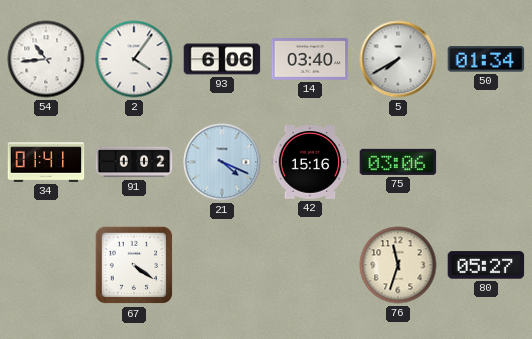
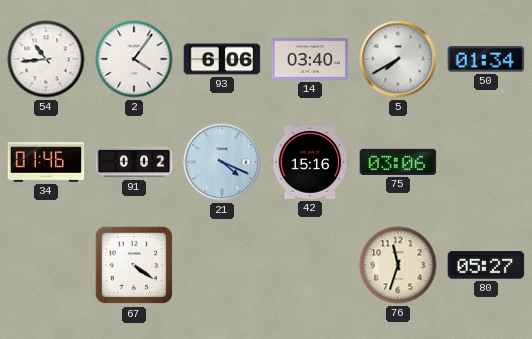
34: 01:41 -> 01:46 (46, 162)
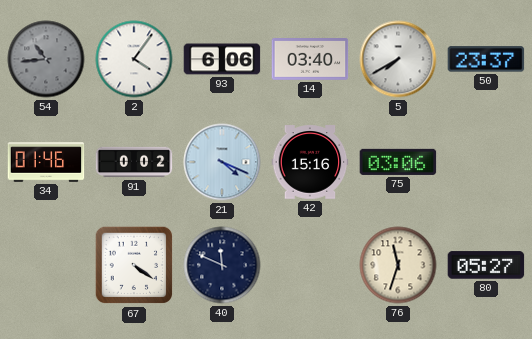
54 dial: white -> grey (46, 59)
50: 01:34 -> 23:37 (486, 59)
40: none -> 11:49 (222, 265)
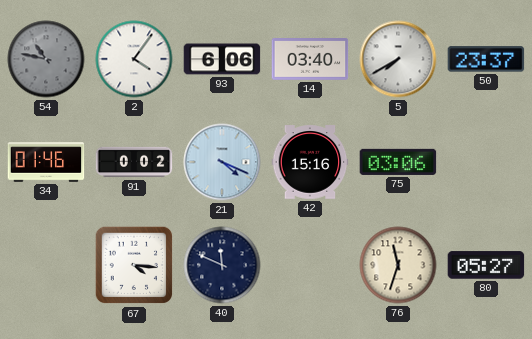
54: 10:44 -> 10:47 (46, 59)
67: 4:21 -> 4:16 (134, 265)
